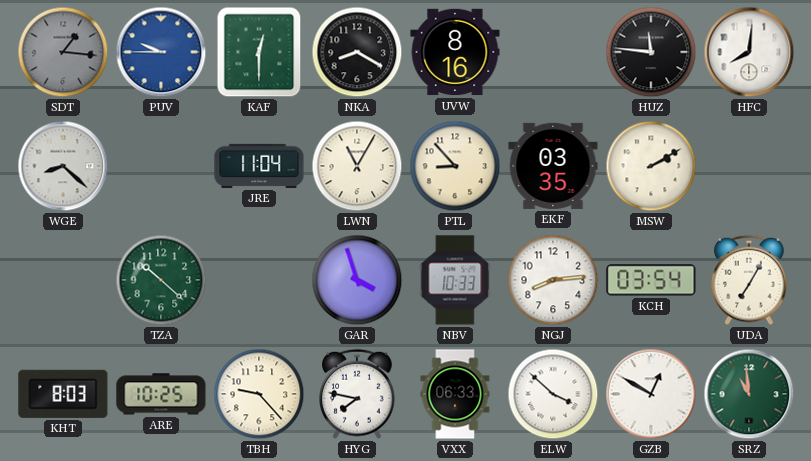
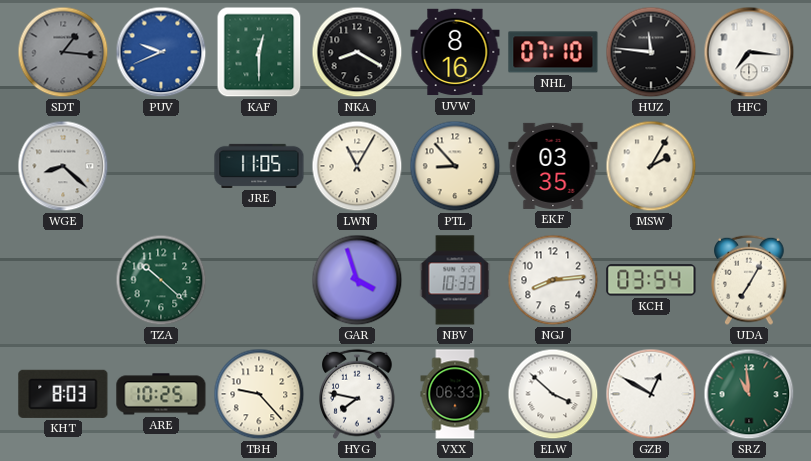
PUV: 9:45 -> 9:41 (161, 52)
NHL: none -> 07:10 (553, 52)
HFC: 8:01 -> 7:16 (749, 52)
JRE: 11:04 -> 11:05 (259, 166)
MSW: 2:10 -> 2:05 (651, 166)
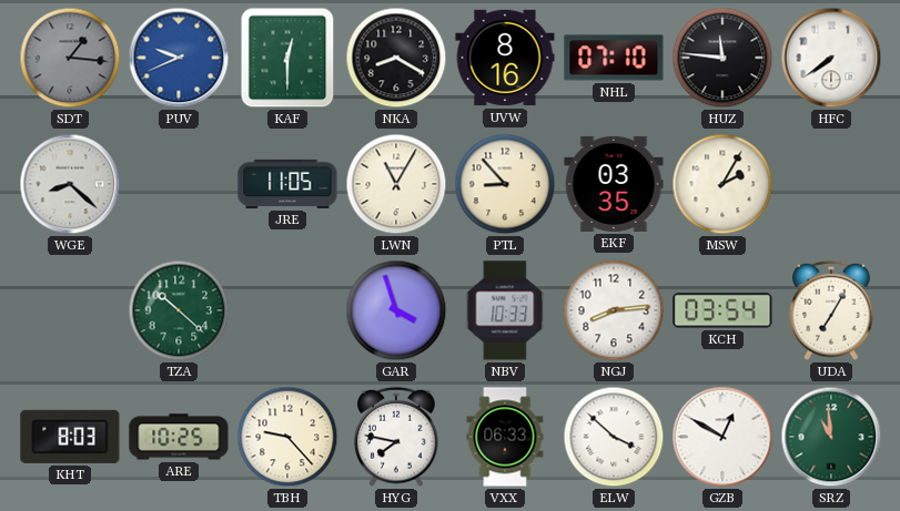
HFC: 7:16 -> 7:39 (831, 58)
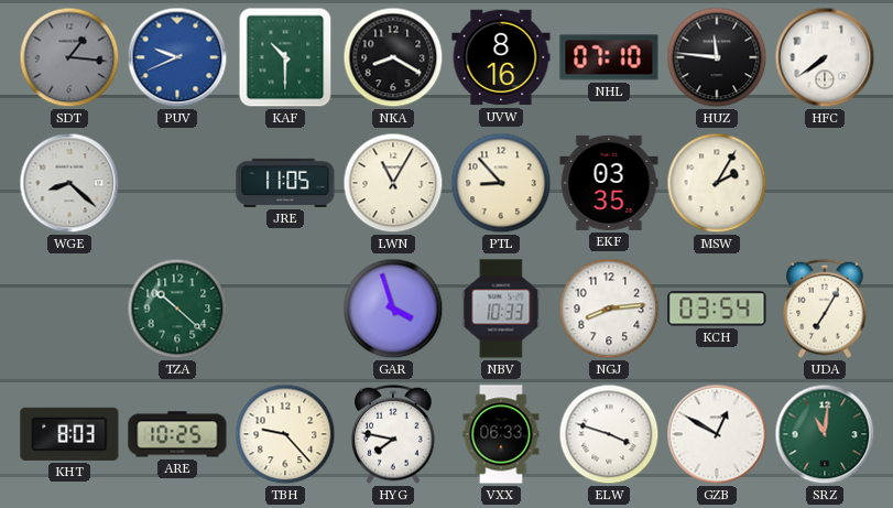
KAF: 12:30 -> 10:30 (285, 57)
ELW: 3:52 -> 3:48 (609, 434)
SRZ: 10:59 -> 11:01 (825, 434)
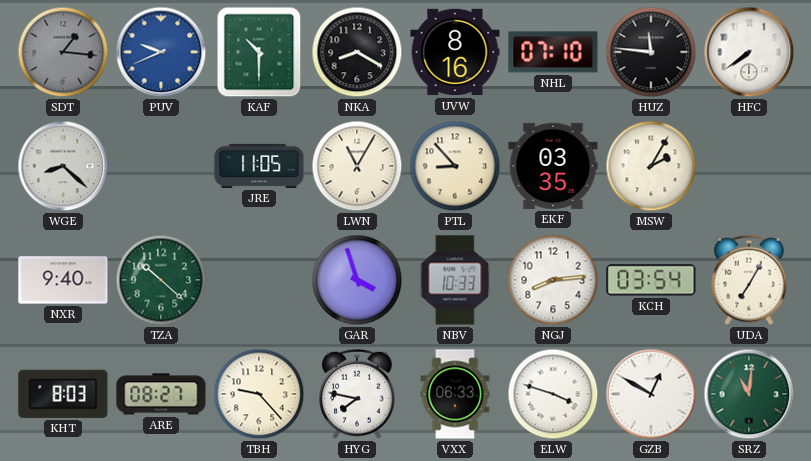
NXR: none -> 9:40 (63, 280)
ARE: 10:25 -> 08:27 (161, 394)
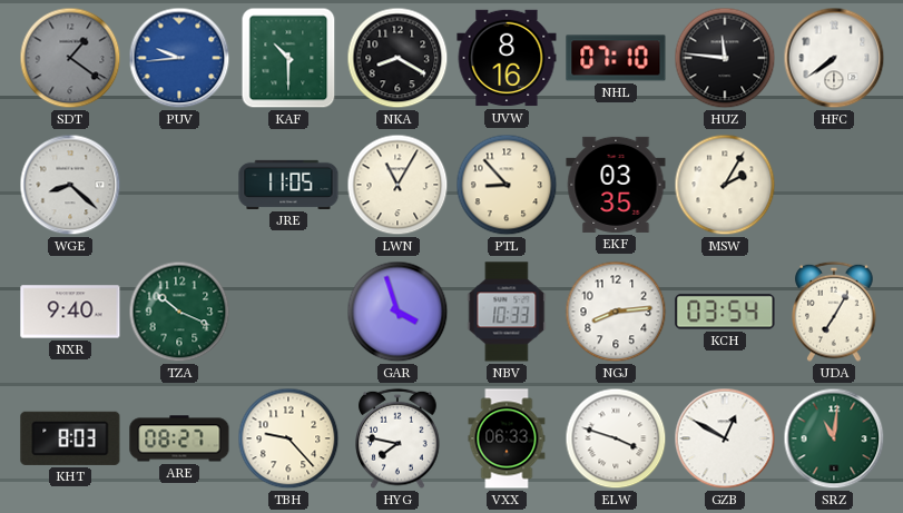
SDT: 1:16 -> 1:21 (70, 58)
PUV: 9:41 -> 9:44 (179, 58)
TZA: 10:22 -> 10:19 (179, 312)
